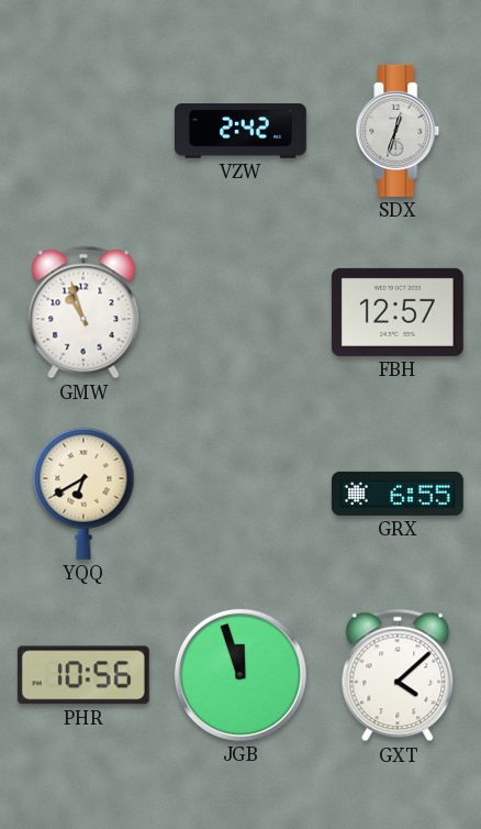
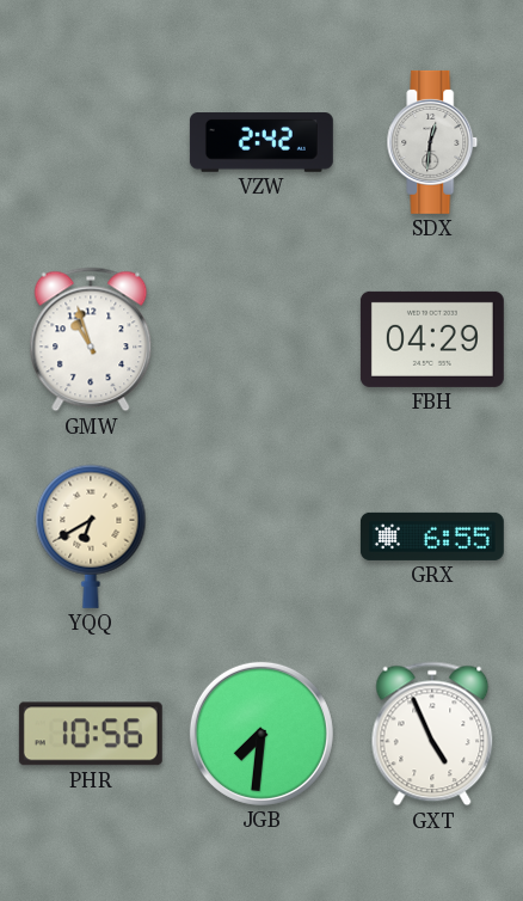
SDX: 12:33 -> 12:31 (432, 142)
FBH: 12:57 -> 04:29 (432, 339)
JGB: 11:57 -> 7:31 (261, 734)
GXT: 4:08 -> 4:56 (432, 734)
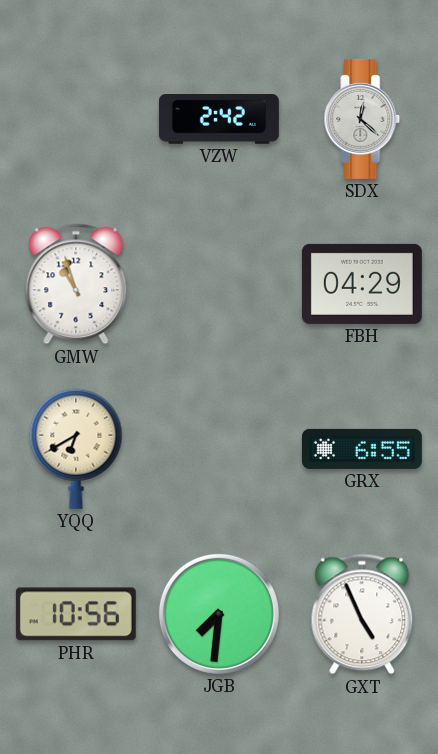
SDX: 12:31 -> 12:22 (362, 119)
